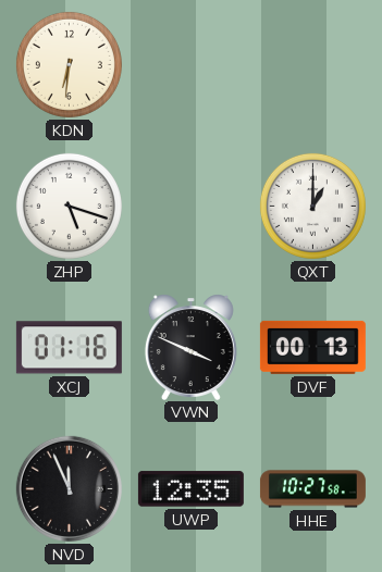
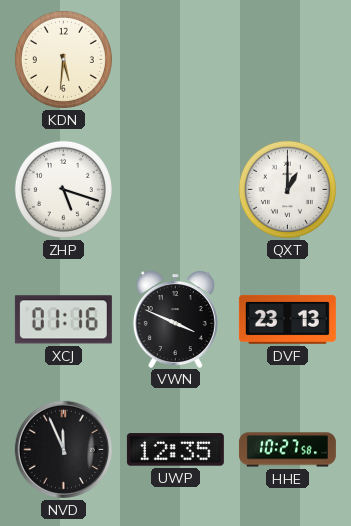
KDN: 6:31 -> 5:31 (63, 59)
DVF: 00:13 -> 23:13 (287, 319)
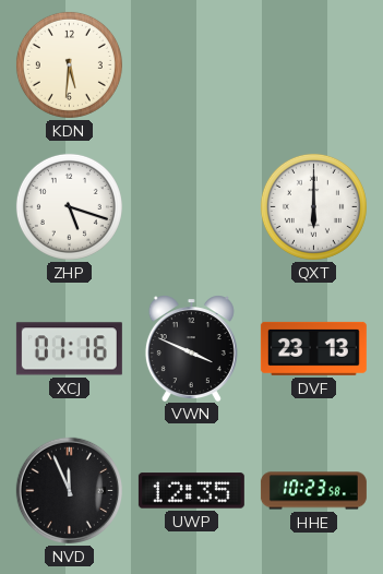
QXT: 1:00 -> 6:00 (313, 206)
HHE: 10:27 -> 10:23 (313, 491)
